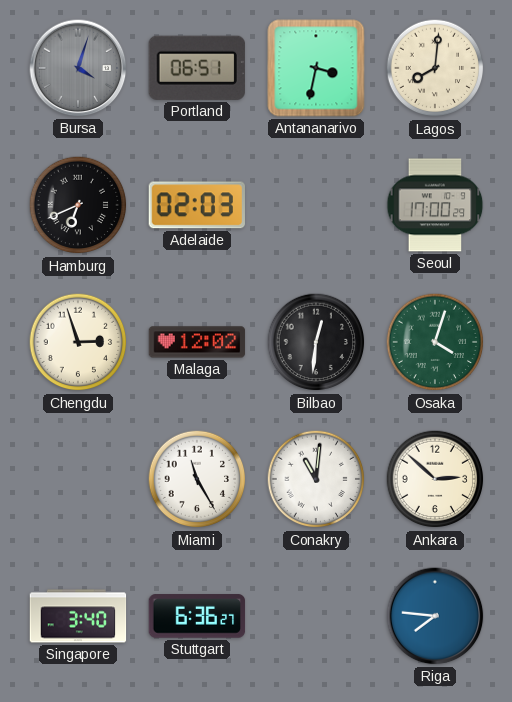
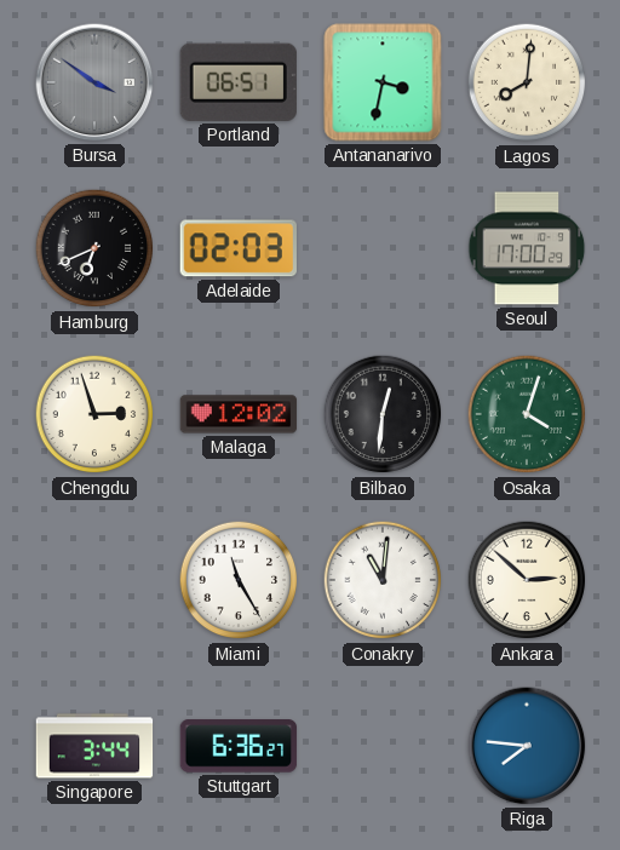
Bursa: 4:03 -> 3:51 (94, 82)
Singapore: 3:40 -> 3:44 (94, 746)
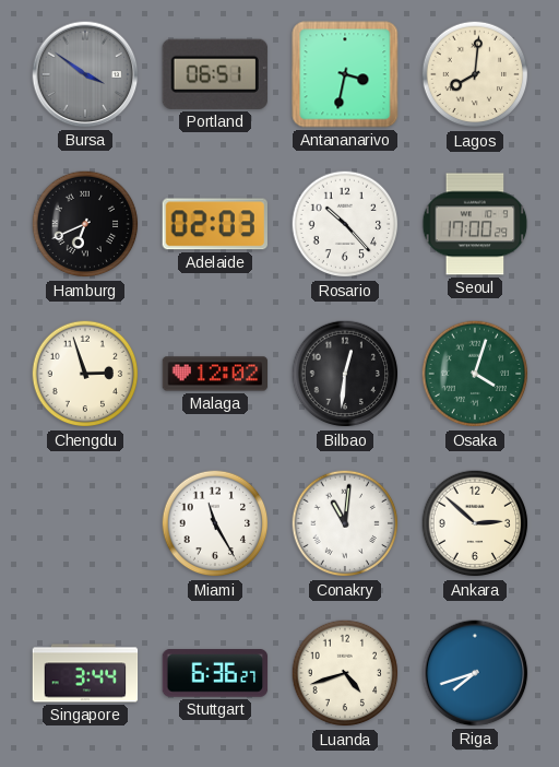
Rosario: none -> 10:23 (345, 224)
Luanda: none -> 4:42 (345, 673)
Riga: 7:46 -> 7:42 (475, 673)
